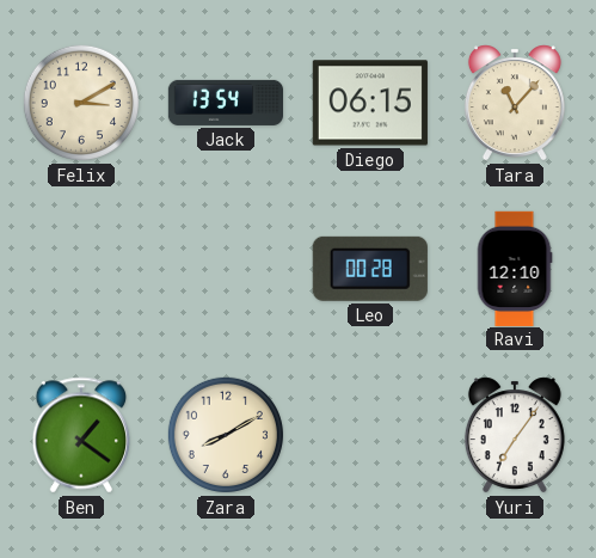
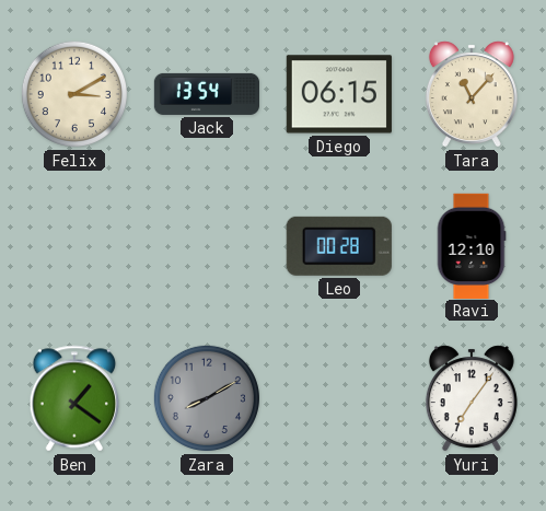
Zara dial: cream -> grey (207, 398)
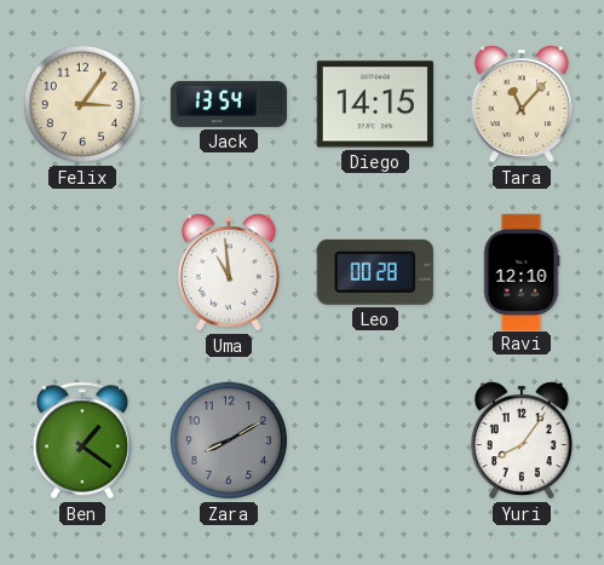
Felix: 3:10 -> 3:06 (82, 104)
Diego: 06:15 -> 14:15 (375, 104)
Uma: none -> 10:59 (229, 272)
Yuri: 7:06 -> 8:06 (522, 440)
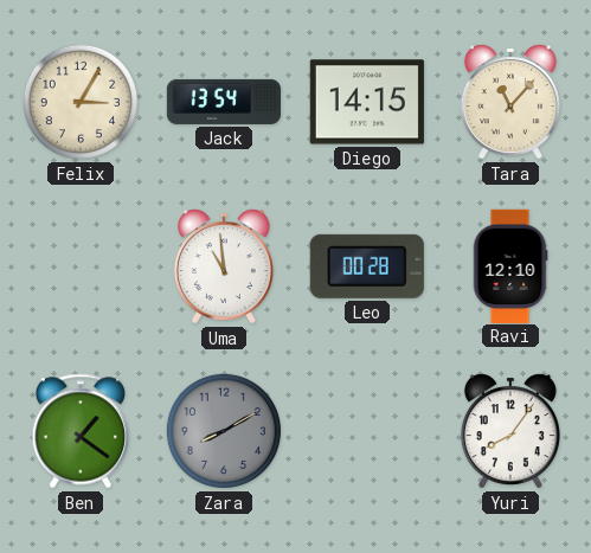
Felix: 3:06 -> 3:05 (81, 102)
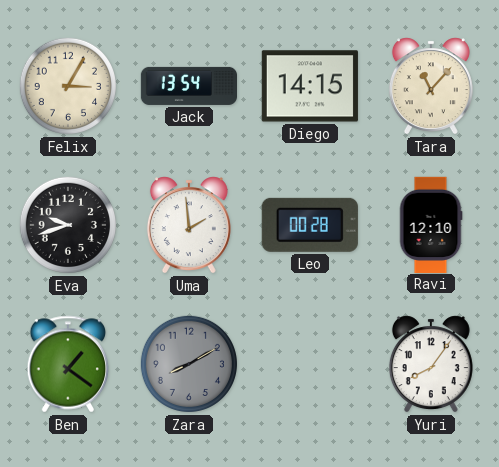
Eva: none -> 9:42 (68, 225)
Uma: 10:59 -> 1:59 (189, 225)
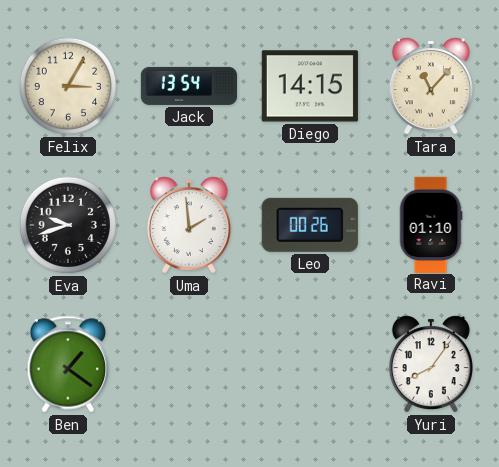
Leo: 00:28 -> 00:26 (310, 225)
Ravi: 12:10 -> 01:10 (431, 224)
Zara: 8:10 -> none (189, 364)
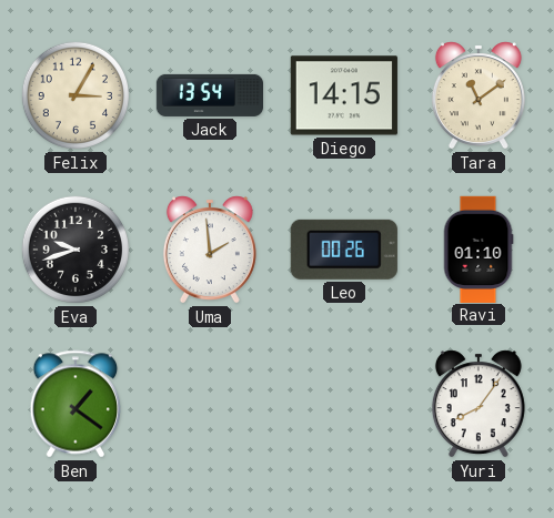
Tara: 11:07 -> 11:09 (479, 95)
